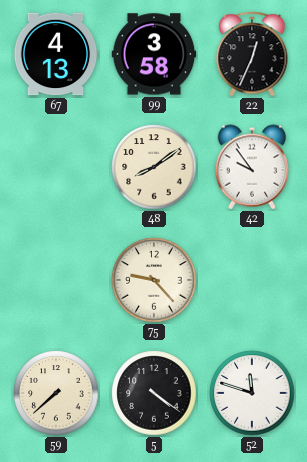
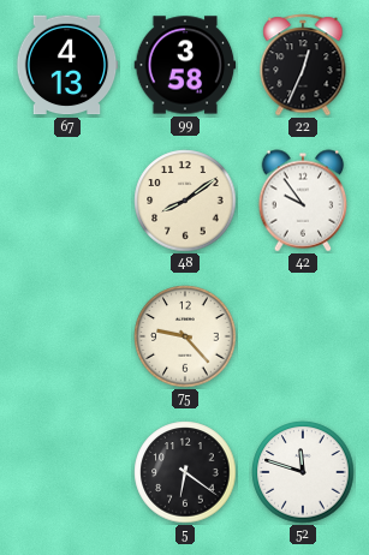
59: 7:38 -> none (56, 393)
5: 4:21 -> 6:21 (185, 472)
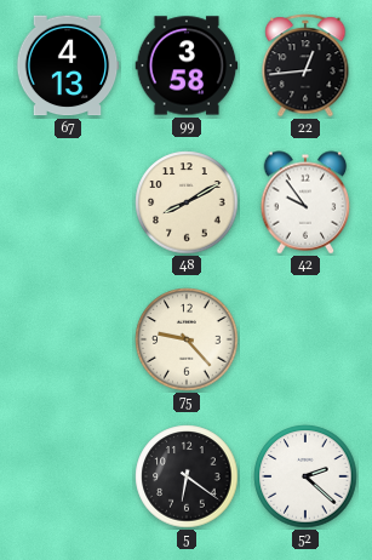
22: 12:34 -> 12:44 (305, 65)
48: 8:09 -> 8:10 (187, 202)
52: 11:48 -> 2:22 (305, 476)
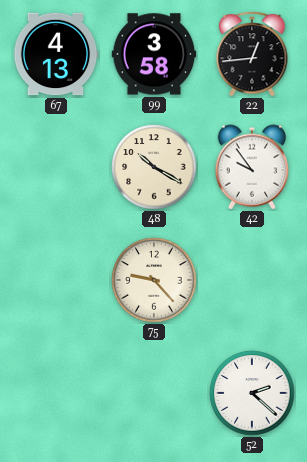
48: 8:10 -> 10:20 (154, 167)
5: 6:21 -> none (187, 476)
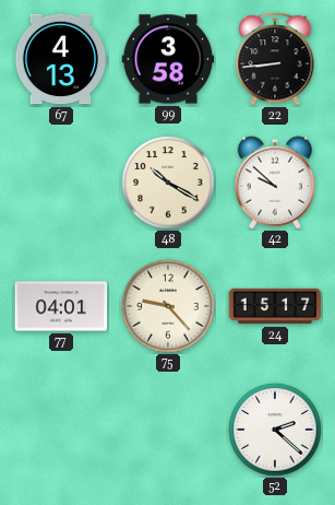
22: 12:44 -> 8:44 (275, 59)
42: 9:54 -> 9:52 (275, 183)
77: none -> 04:01 (61, 306)
24: none -> 15:17 (275, 306)
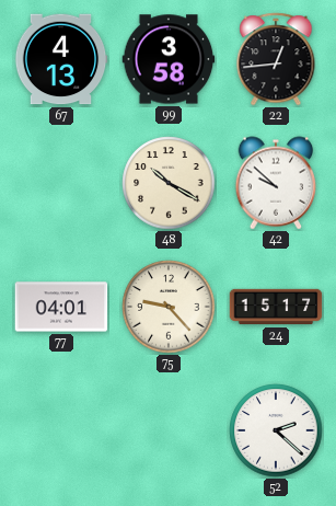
22: 8:44 -> 12:44 (276, 59)
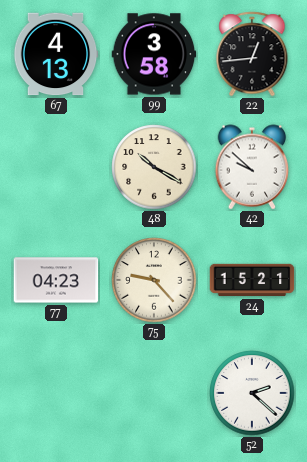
77: 04:01 -> 04:23 (56, 280)
24: 15:17 -> 15:21 (252, 280)
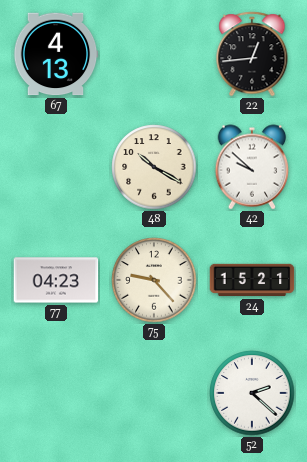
99: 3:58 -> none (154, 54)
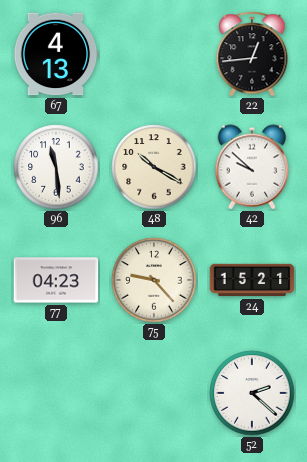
96: none -> 11:29 (56, 167)
